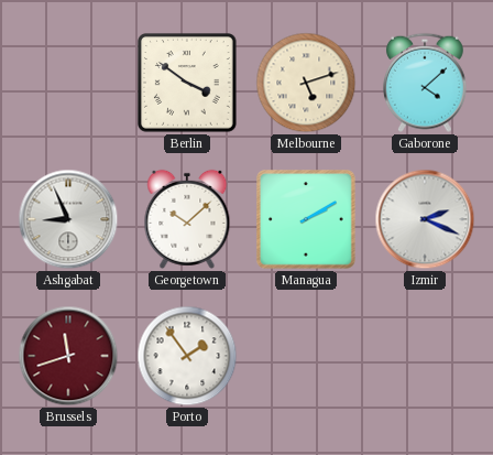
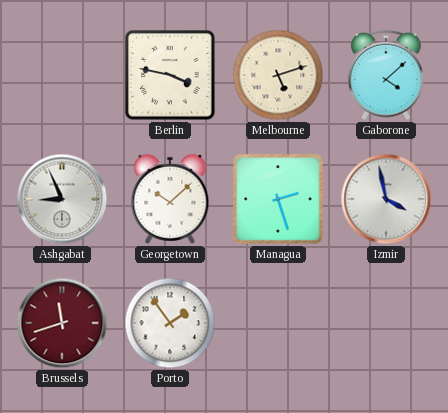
Berlin: 3:51 -> 3:47 (171, 76)
Managua: 2:10 -> 2:27 (279, 200)
Izmir: 2:19 -> 3:58 (386, 199)
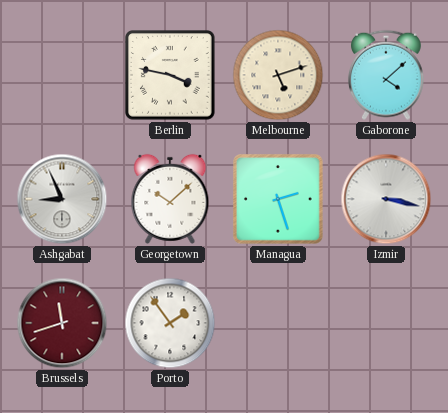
Izmir: 3:58 -> 3:17 (386, 199)
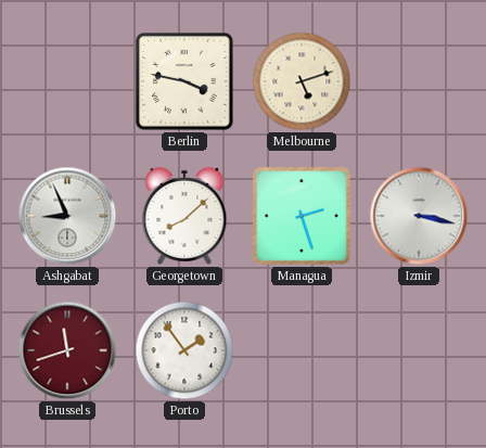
Gaborone: 4:08 -> none (386, 75)
Georgetown: 10:08 -> 8:08 (184, 216)
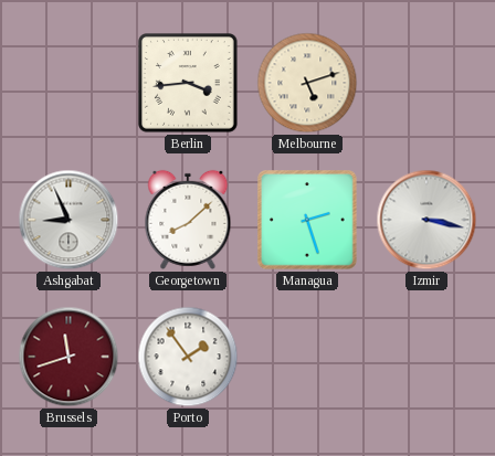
Berlin: 3:47 -> 3:44 (189, 84)
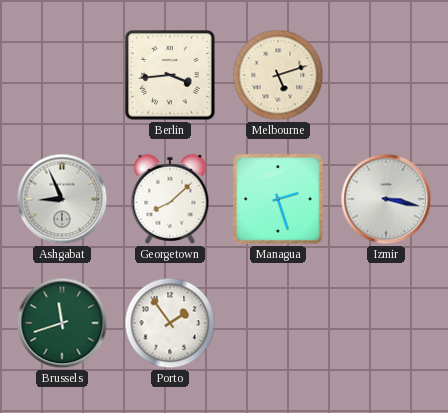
Brussels dial: burgundy -> green (62, 323)
